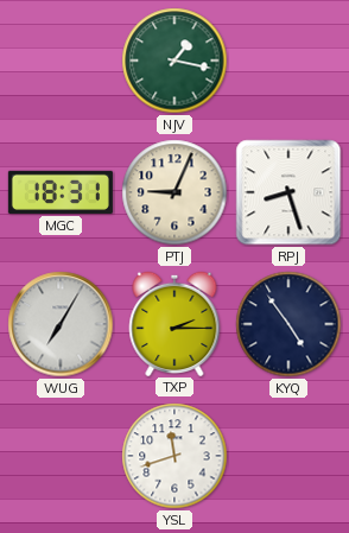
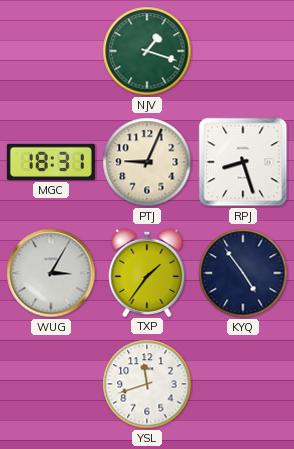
NJV: 1:17 -> 1:18 (147, 51)
WUG: 7:05 -> 3:05 (51, 273)
TXP: 2:15 -> 1:36 (147, 272)
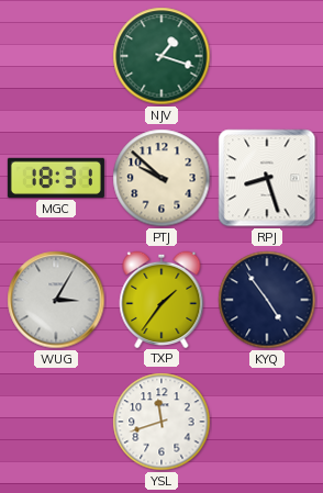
PTJ: 9:04 -> 9:52 (161, 178)
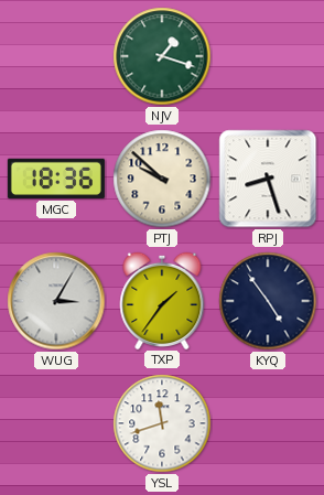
MGC: 18:31 -> 18:36 (56, 179)
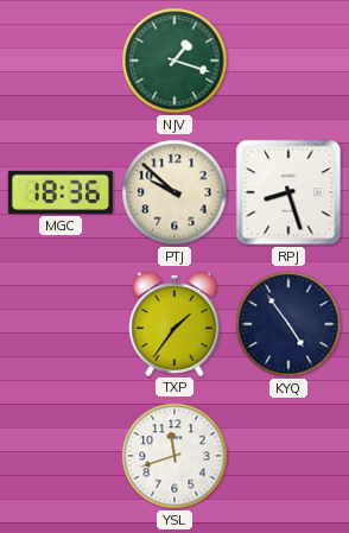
WUG: 3:05 -> none (56, 301)
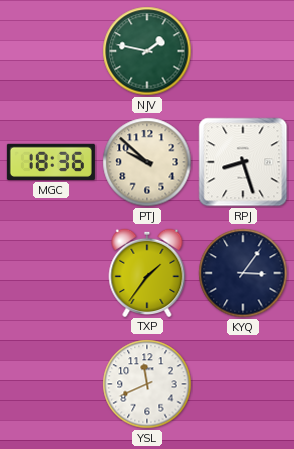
NJV: 1:18 -> 1:47 (147, 51)
KYQ: 4:54 -> 3:06 (243, 273)
YSL: 11:42 -> 11:41 (147, 384)
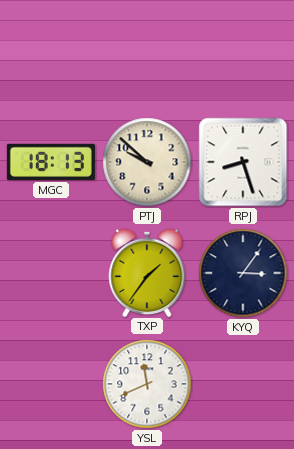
NJV: 1:47 -> none (147, 51)
MGC: 18:36 -> 18:13 (51, 162)
